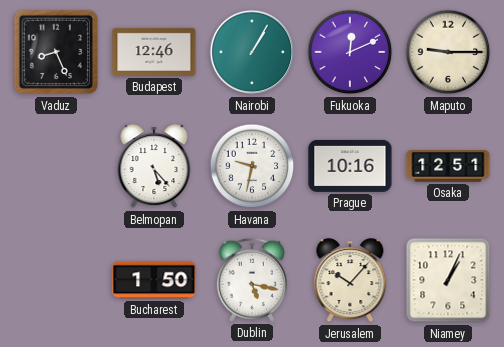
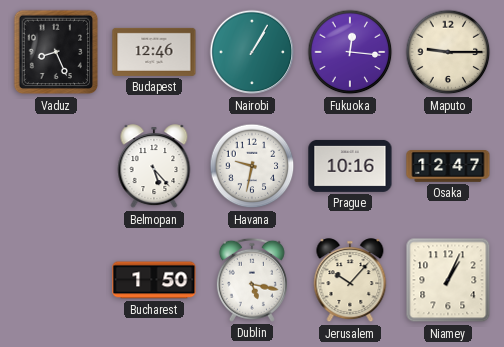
Fukuoka: 12:11 -> 12:16 (350, 52)
Osaka: 12:51 -> 12:47 (448, 167)
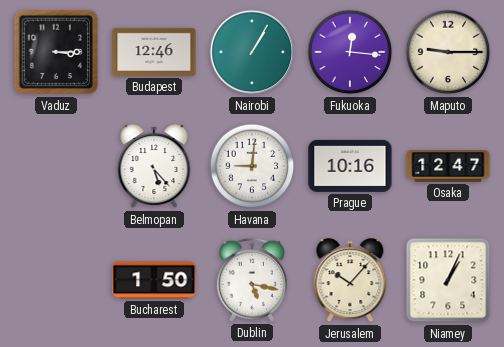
Vaduz: 8:26 -> 3:15 (56, 52)
Havana: 9:32 -> 9:01 (252, 166)
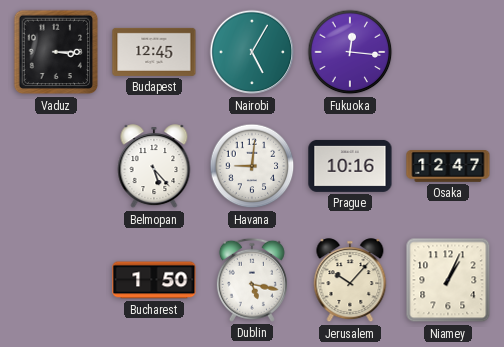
Budapest: 12:46 -> 12:45 (154, 52)
Nairobi: 1:05 -> 5:05 (252, 52)
Maputo: 9:15 -> none (448, 52)
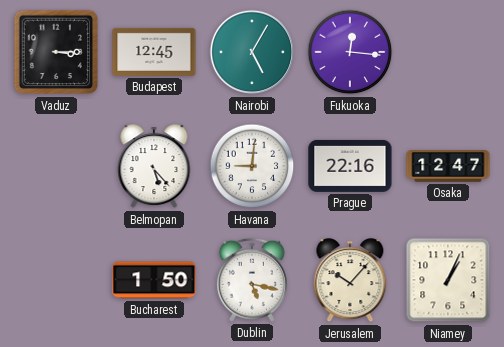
Prague: 10:16 -> 22:16 (350, 166)
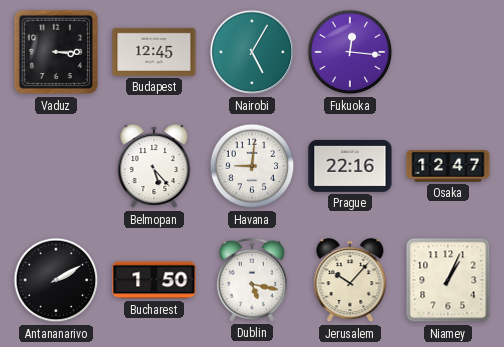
Antananarivo: none -> 2:10 (56, 280)
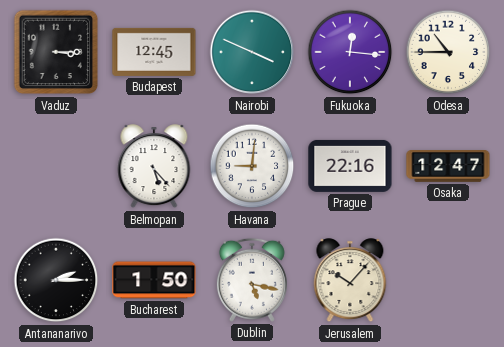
Nairobi: 5:05 -> 3:49 (252, 52)
Odesa: none -> 10:45 (448, 52)
Antananarivo: 2:10 -> 2:15 (56, 280)
Niamey: 1:04 -> none (448, 280)
